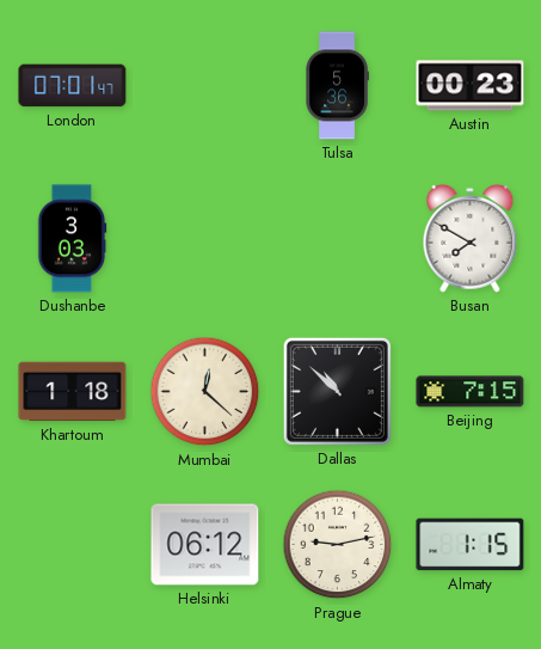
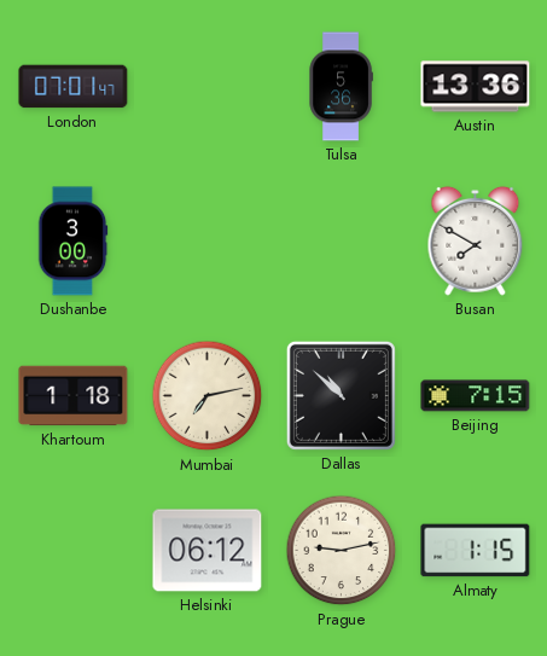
Austin: 00:23 -> 13:36 (476, 87)
Dushanbe: 3:03 -> 3:00 (72, 242)
Mumbai: 12:22 -> 7:13 (208, 396)
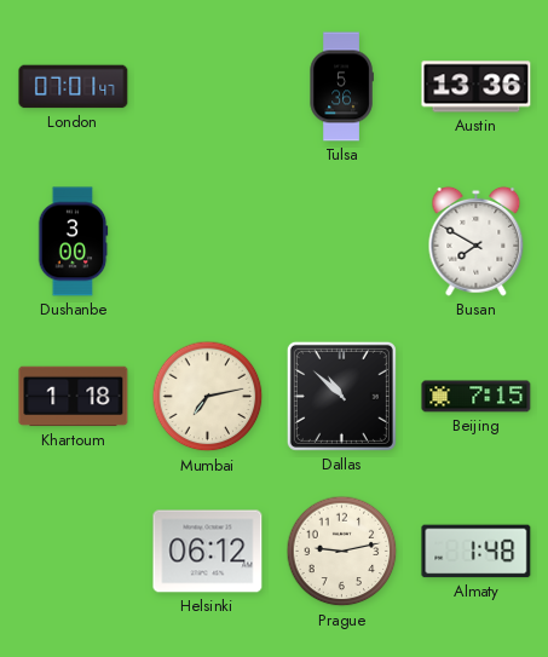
Almaty: 1:15 -> 1:48 (477, 552)
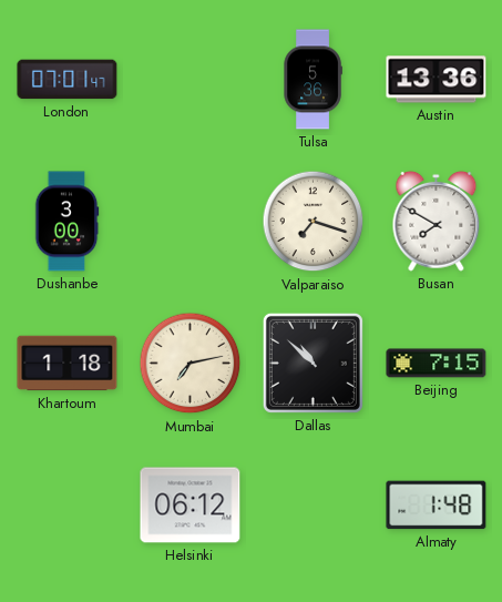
Valparaiso: none -> 7:18 (314, 222)
Prague: 9:13 -> none (342, 552)
